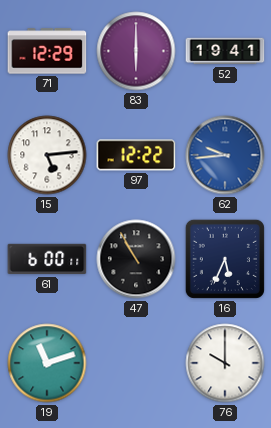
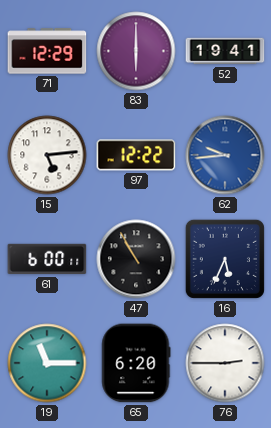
19: 11:12 -> 11:15 (47, 363)
65: none -> 6:20 (136, 363)
76: 10:00 -> 2:45 (225, 363)
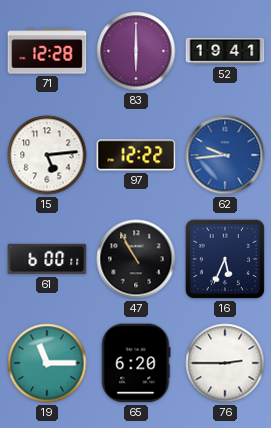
71: 12:29 -> 12:28 (47, 51)
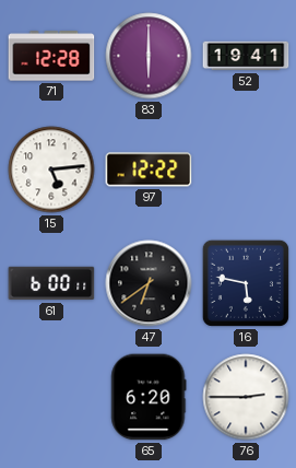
62: 9:44 -> none (225, 155)
47: 10:55 -> 6:39 (149, 283)
16: 5:34 -> 5:47 (246, 283)
19: 11:15 -> none (47, 363)
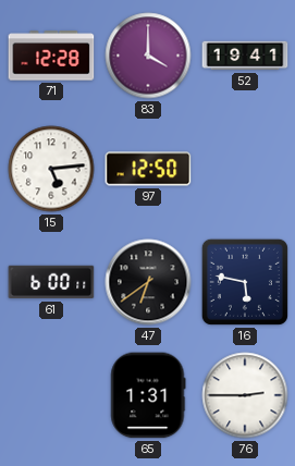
83: 6:00 -> 4:00 (148, 56)
97: 12:22 -> 12:50 (148, 169)
65: 6:20 -> 1:31 (148, 395)
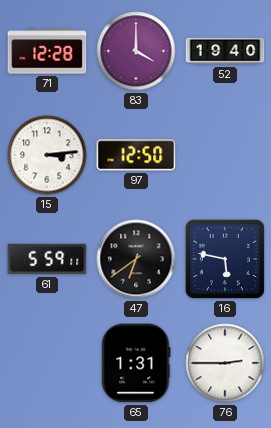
52: 19:41 -> 19:40 (225, 51)
15: 5:14 -> 3:14 (47, 155)
61: 6:00 -> 5:59 (47, 259)
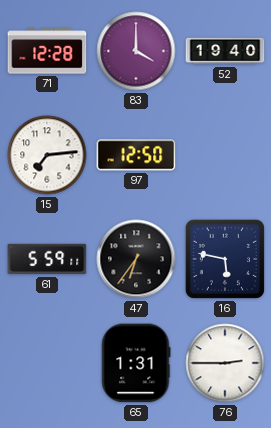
15: 3:14 -> 7:14 (47, 155)
47: 6:39 -> 6:36 (136, 259)
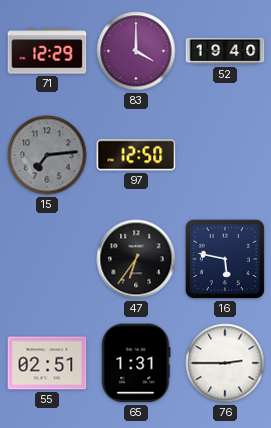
71: 12:28 -> 12:29 (47, 51)
15 dial: white -> grey (47, 155)
61: 5:59 -> none (47, 259)
55: none -> 02:51 (47, 363)
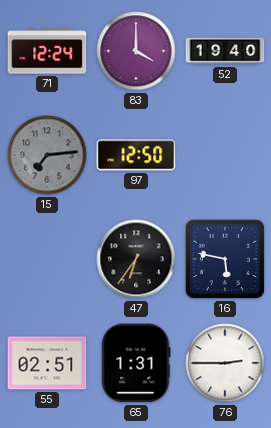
71: 12:29 -> 12:24 (47, 51)
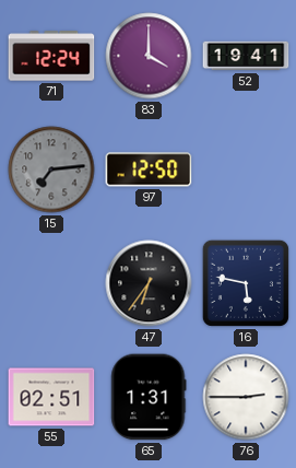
52: 19:40 -> 19:41 (246, 56)
